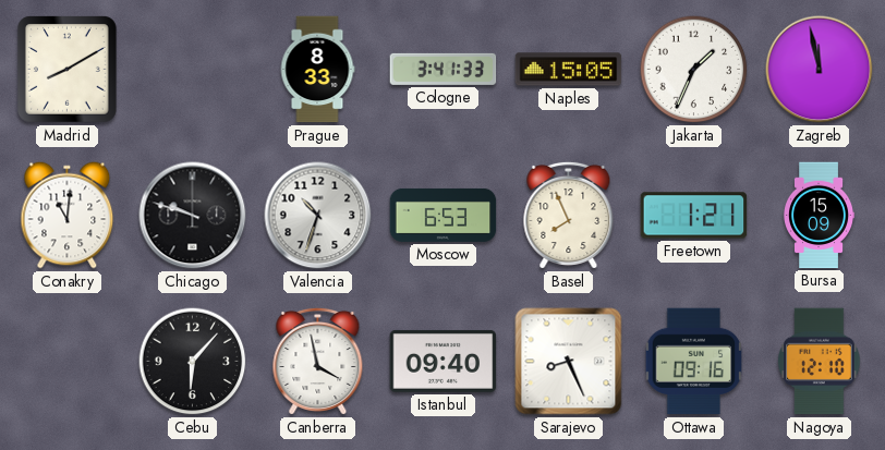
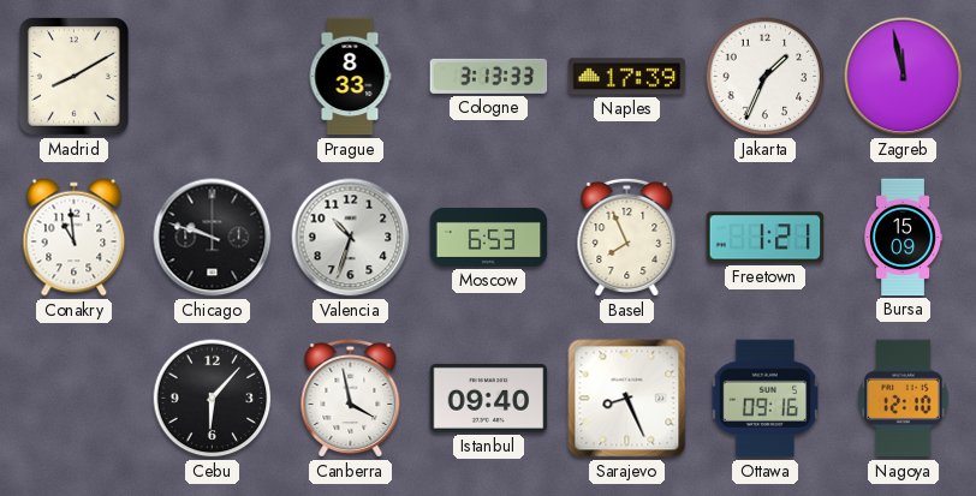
Cologne: 3:41 -> 3:13 (489, 76)
Naples: 15:05 -> 17:39 (627, 77)
Conakry: 11:01 -> 10:59 (75, 238)
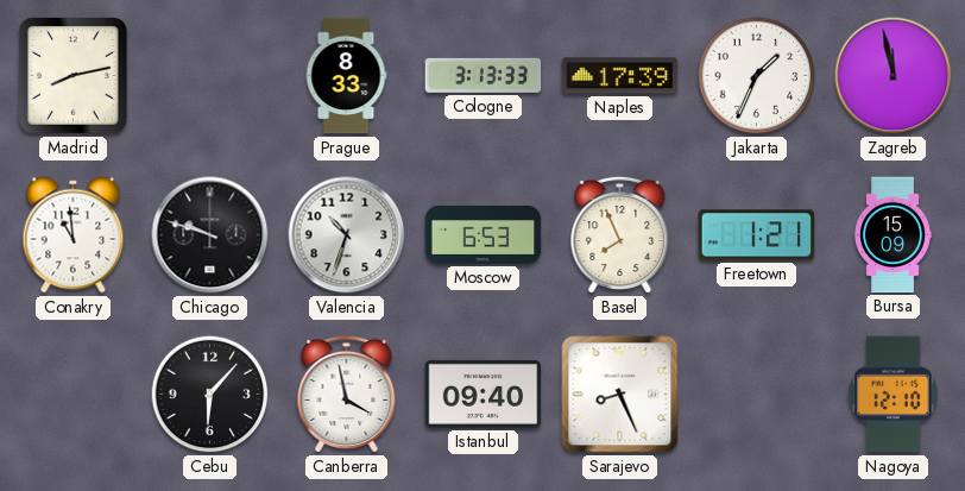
Madrid: 8:10 -> 8:13 (74, 76)
Ottawa: 09:16 -> none (766, 399)
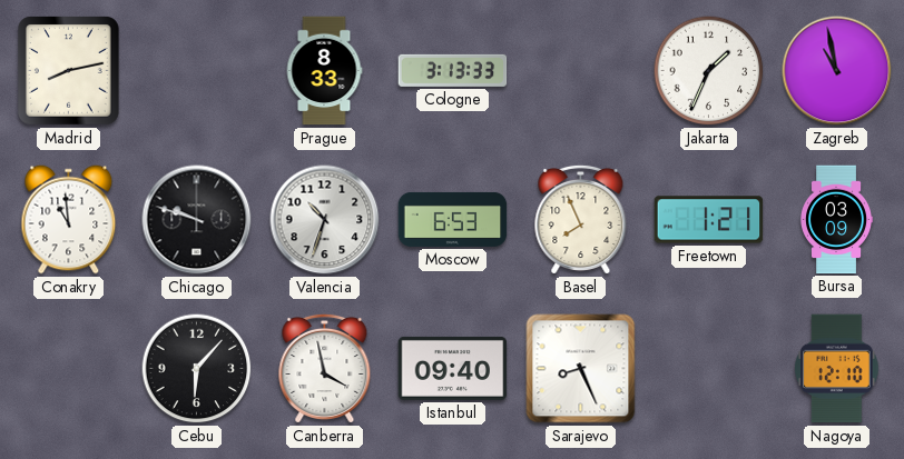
Naples: 17:39 -> none (620, 76)
Zagreb: 11:58 -> 10:58 (837, 71)
Bursa: 15:09 -> 03:09 (836, 220)
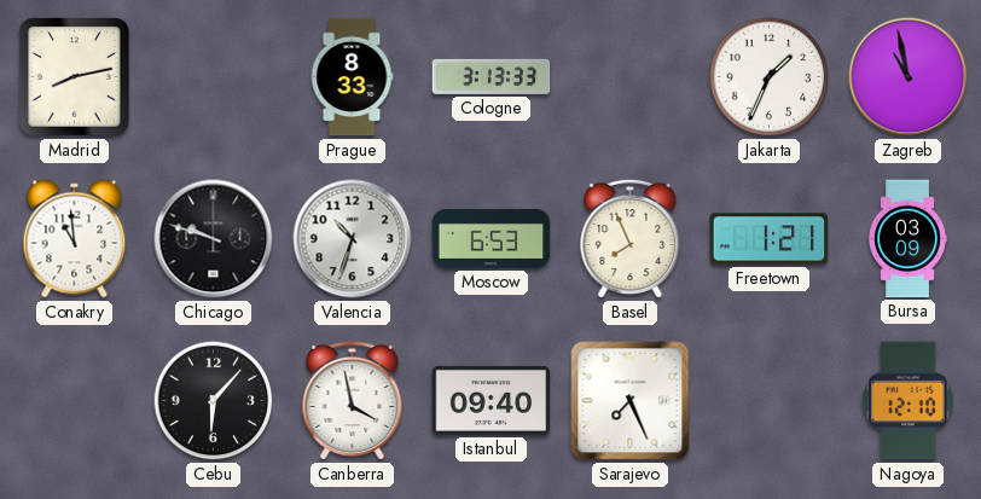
Sarajevo: 8:26 -> 7:26 (631, 401)
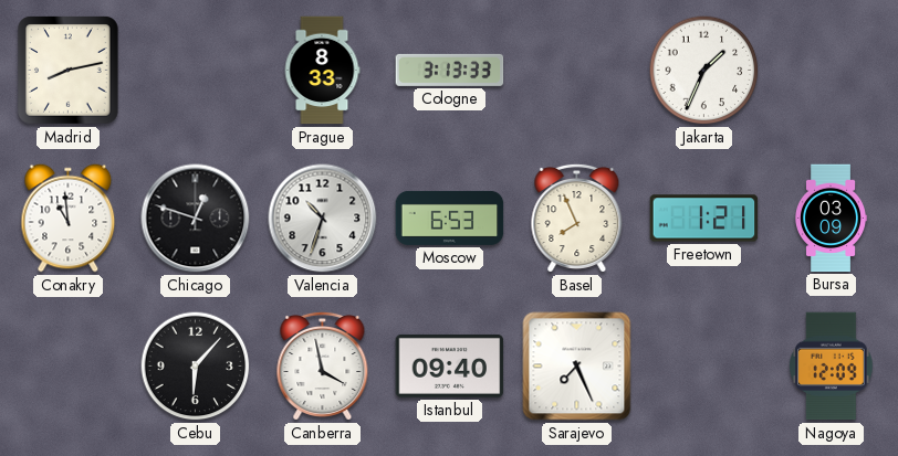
Zagreb: 10:58 -> none (909, 77)
Chicago: 9:48 -> 12:48 (196, 219)
Nagoya: 12:10 -> 12:09 (832, 367)
